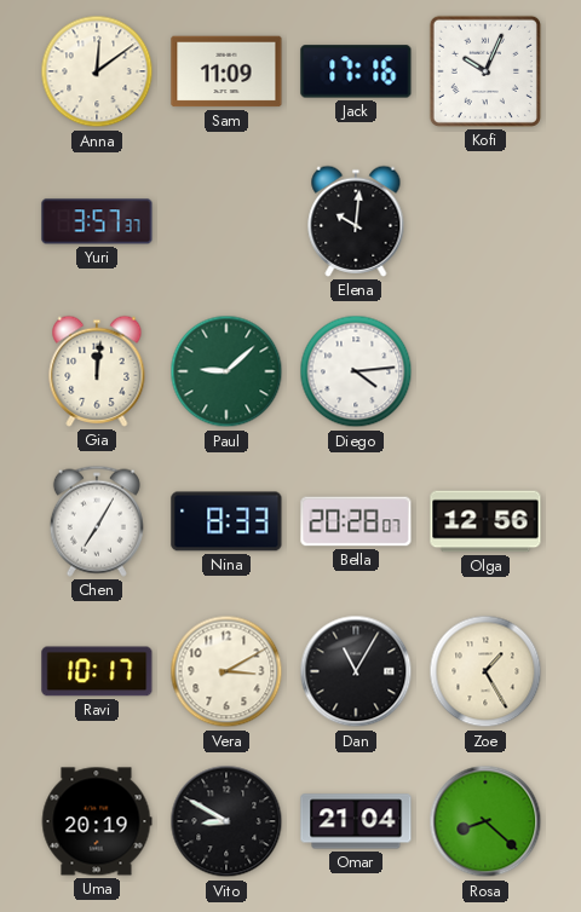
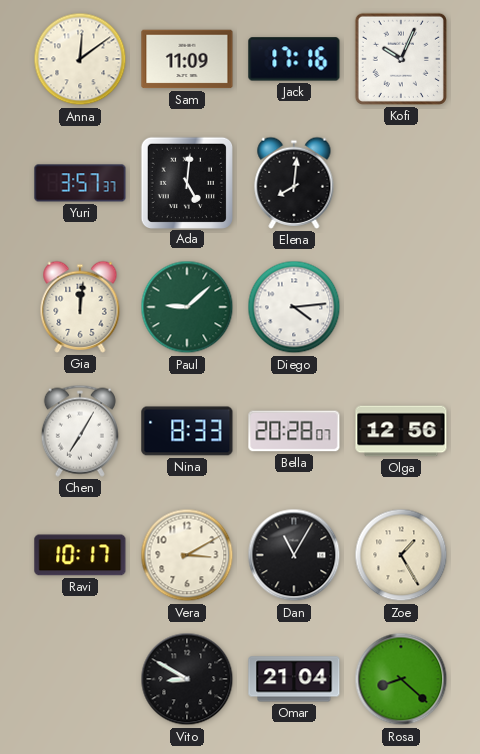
Ada: none -> 5:01 (186, 182)
Elena: 10:01 -> 8:01 (294, 183)
Uma: 20:19 -> none (97, 821)
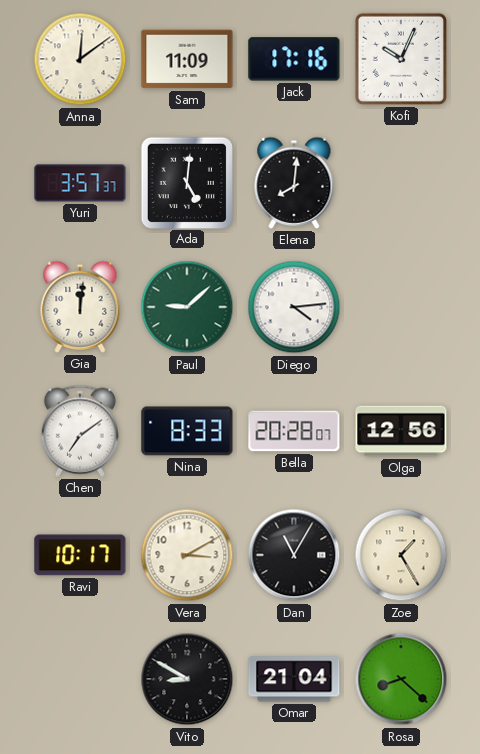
Chen: 7:05 -> 7:09 (80, 431)
